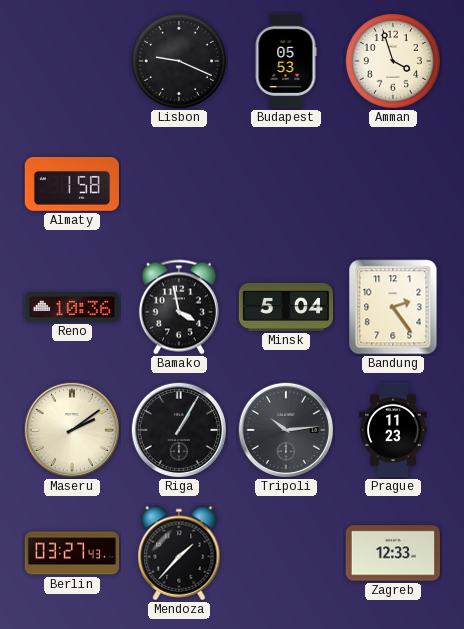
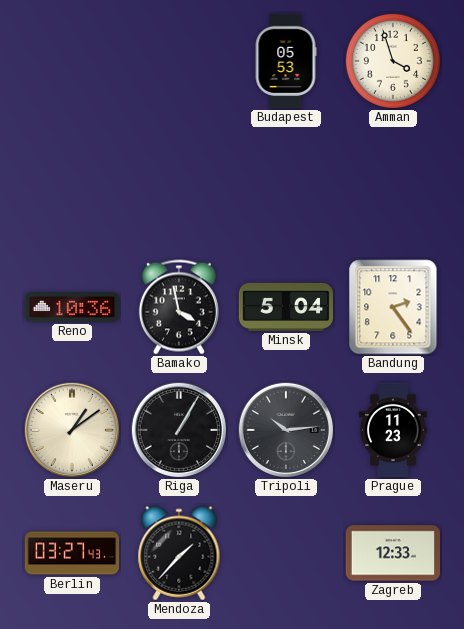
Lisbon: 9:19 -> none (179, 61)
Almaty: 1:58 -> none (71, 185)
Maseru: 2:09 -> 1:09 (71, 429)
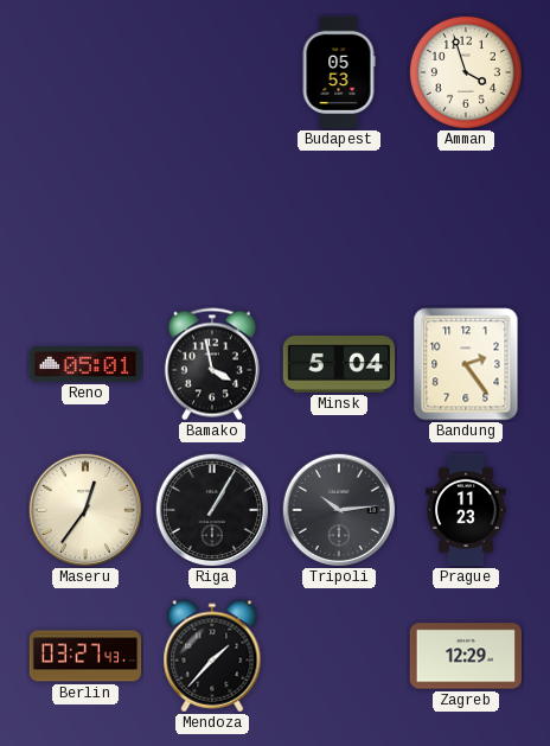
Reno: 10:36 -> 05:01 (84, 364)
Maseru: 1:09 -> 12:36 (84, 509)
Zagreb: 12:33 -> 12:29 (465, 656)
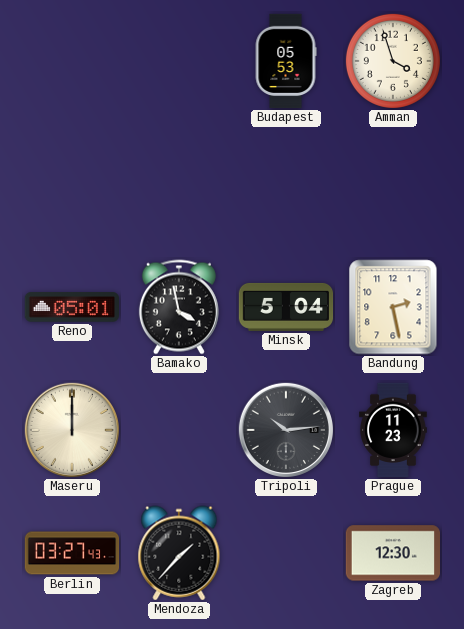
Bandung: 2:24 -> 2:28 (393, 307)
Maseru: 12:36 -> 12:00 (71, 429)
Riga: 1:05 -> none (211, 509)
Zagreb: 12:29 -> 12:30 (392, 553)
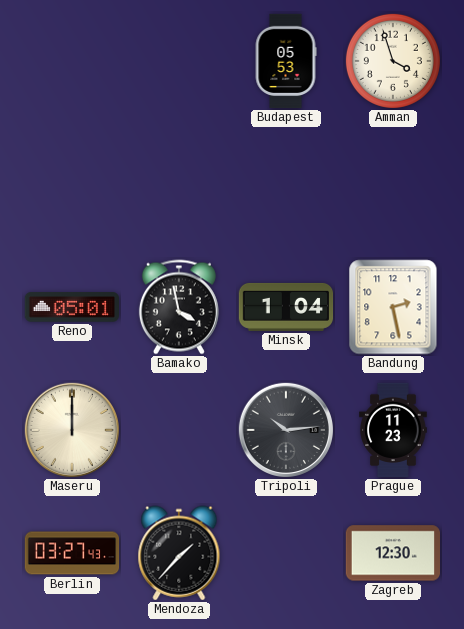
Minsk: 5:04 -> 1:04 (286, 307)
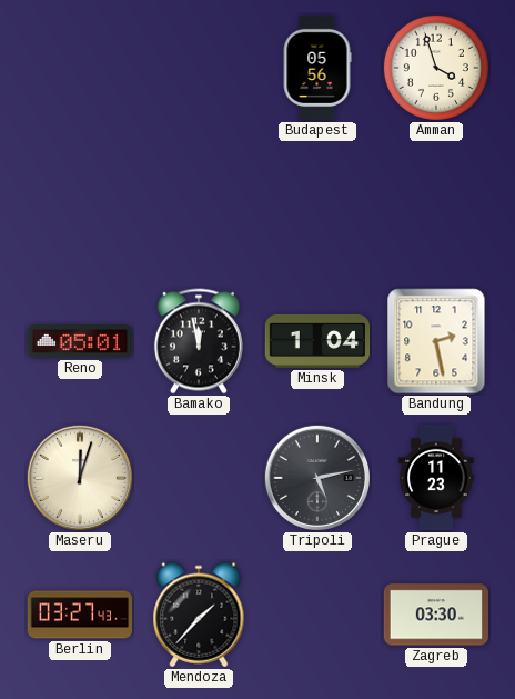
Budapest: 05:53 -> 05:56 (317, 68)
Bamako: 3:58 -> 11:58 (199, 341)
Maseru: 12:00 -> 12:03 (79, 477)
Tripoli: 10:14 -> 5:13 (316, 477)
Zagreb: 12:30 -> 03:30 (435, 615)
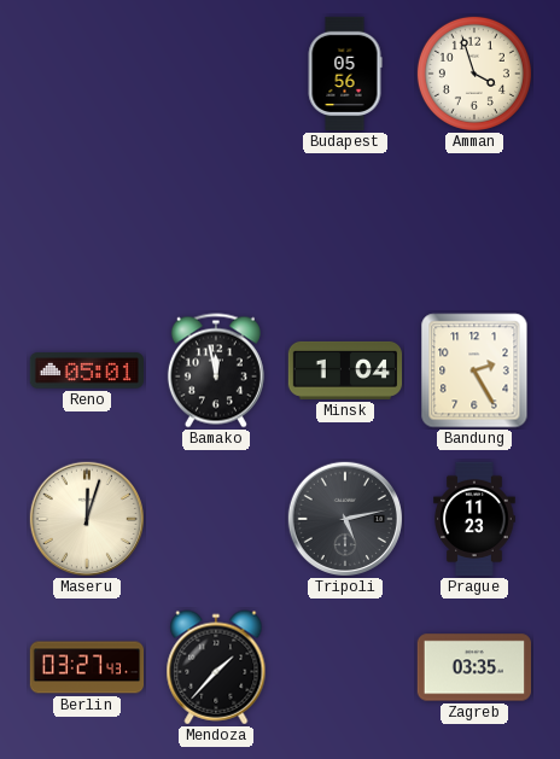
Bandung: 2:28 -> 2:25 (474, 370)
Zagreb: 03:30 -> 03:35 (473, 667)
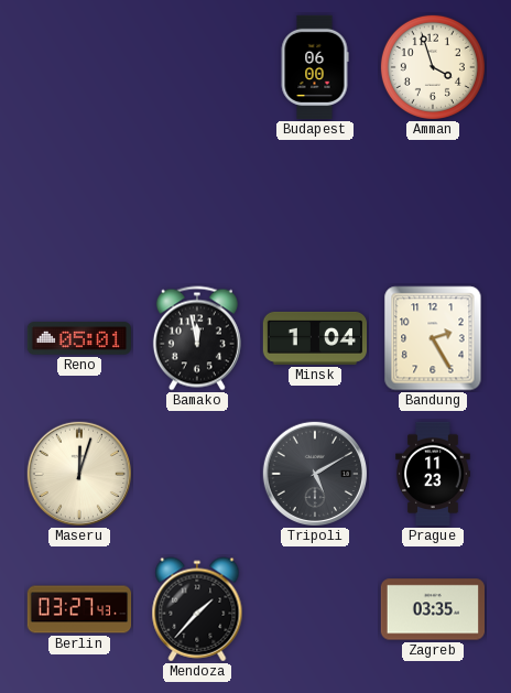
Budapest: 05:56 -> 06:00 (315, 67)
Tripoli: 5:13 -> 5:10 (314, 473)
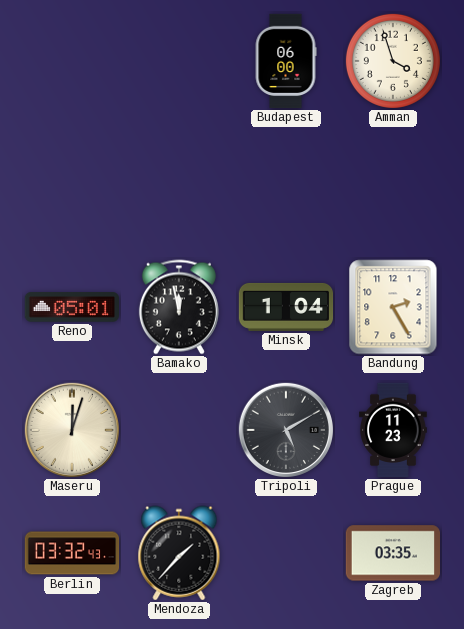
Berlin: 03:27 -> 03:32 (72, 553)
